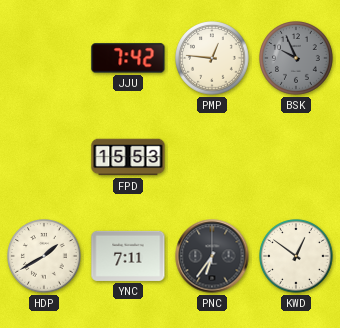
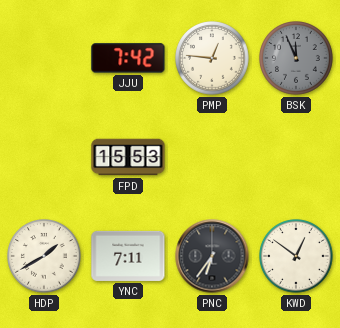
BSK: 9:56 -> 11:56 (297, 59)
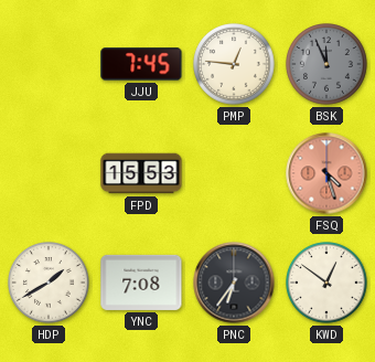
JJU: 7:42 -> 7:45 (141, 64)
FSQ: none -> 4:27 (326, 173)
YNC: 7:11 -> 7:08 (141, 283)
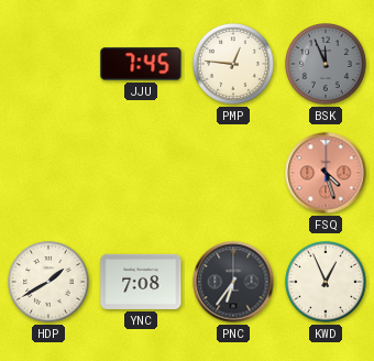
FPD: 15:53 -> none (141, 173)
KWD: 12:51 -> 12:56 (327, 283)
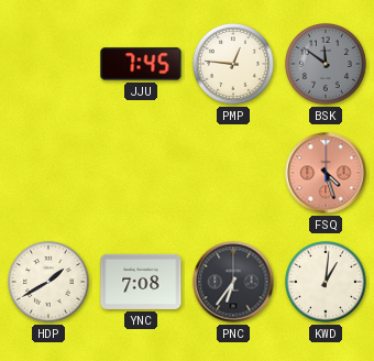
BSK: 11:56 -> 11:51 (327, 65)
KWD: 12:56 -> 1:01 (327, 283)
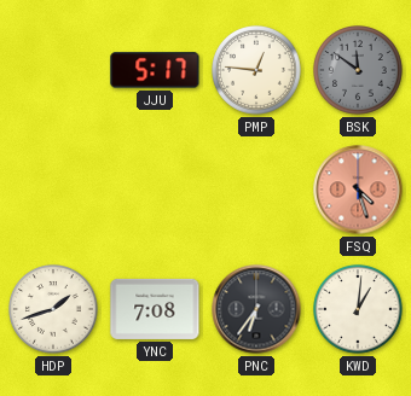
JJU: 7:45 -> 5:17 (155, 70)
HDP: 1:40 -> 1:42 (54, 310)
